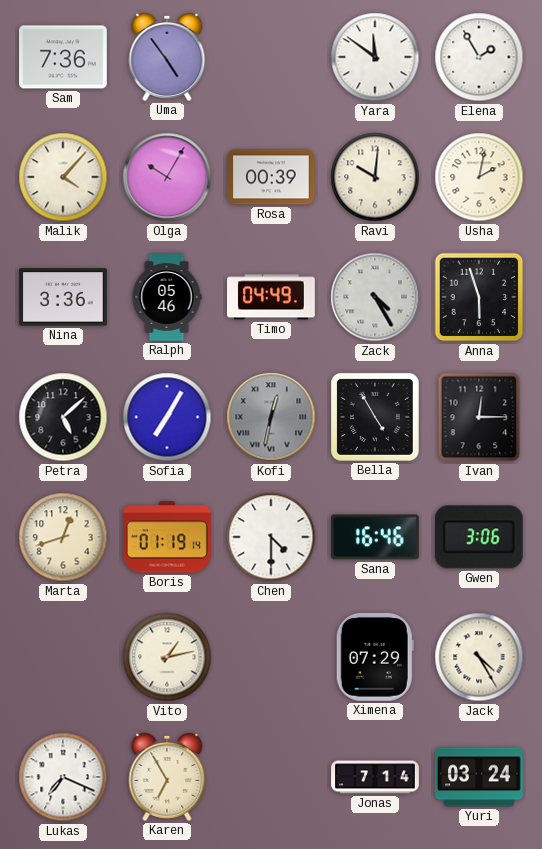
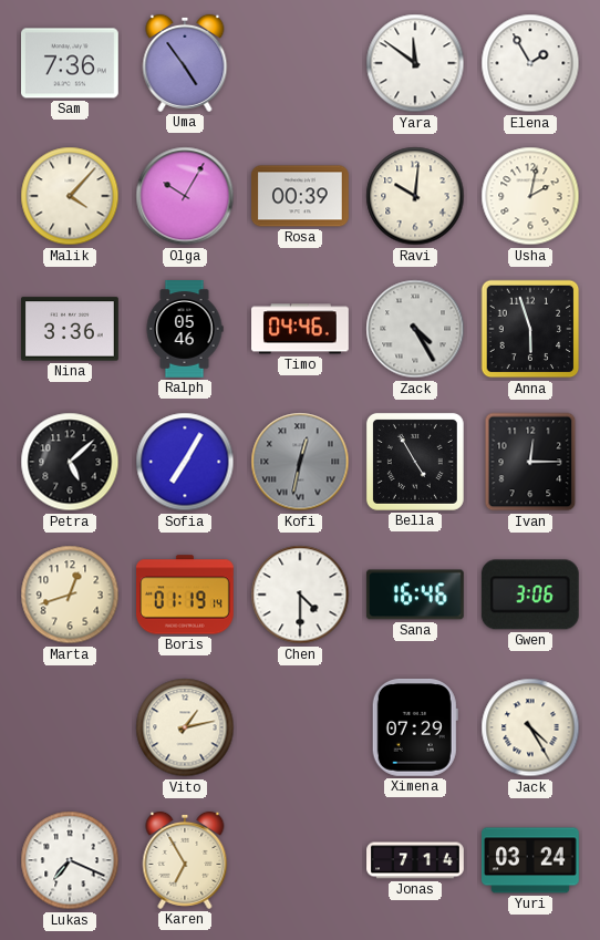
Timo: 04:49 -> 04:46 (301, 329)
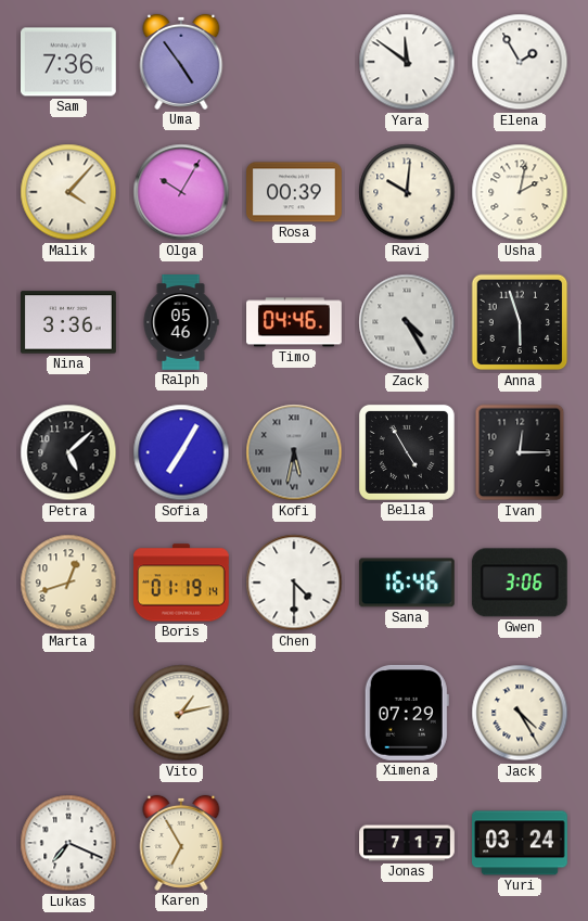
Kofi: 12:32 -> 5:32 (294, 452)
Jonas: 7:14 -> 7:17 (407, 843)
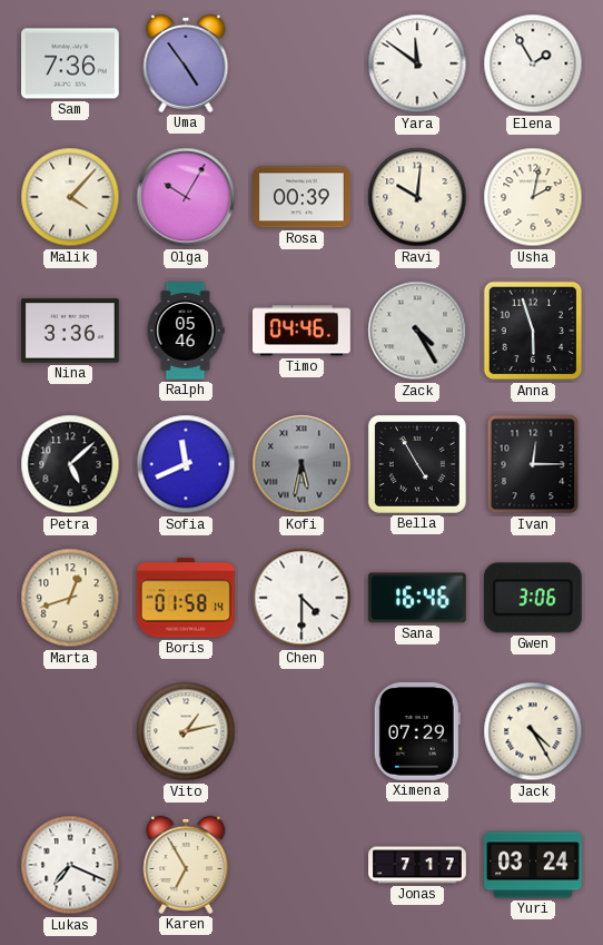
Sofia: 7:05 -> 11:41 (186, 464)
Boris: 01:19 -> 01:58 (187, 598)
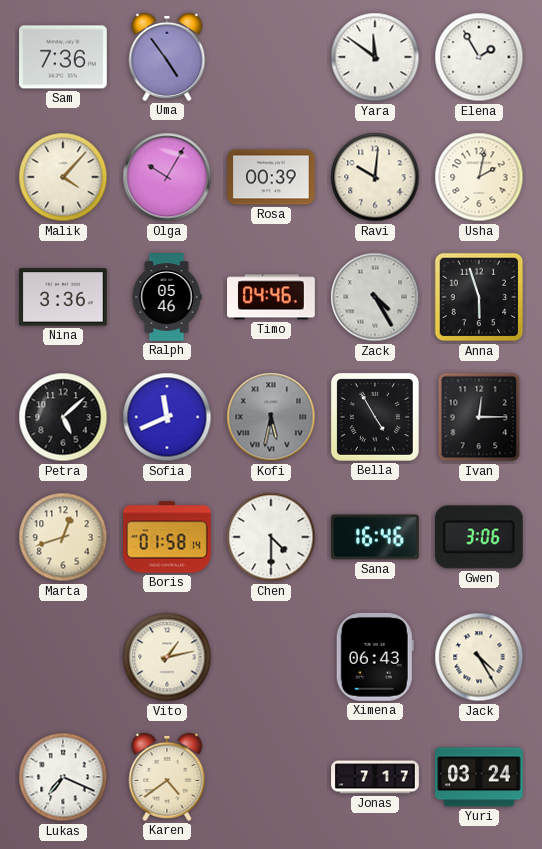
Ximena: 07:29 -> 06:43 (375, 657)
Karen: 6:55 -> 4:39 (167, 777)
